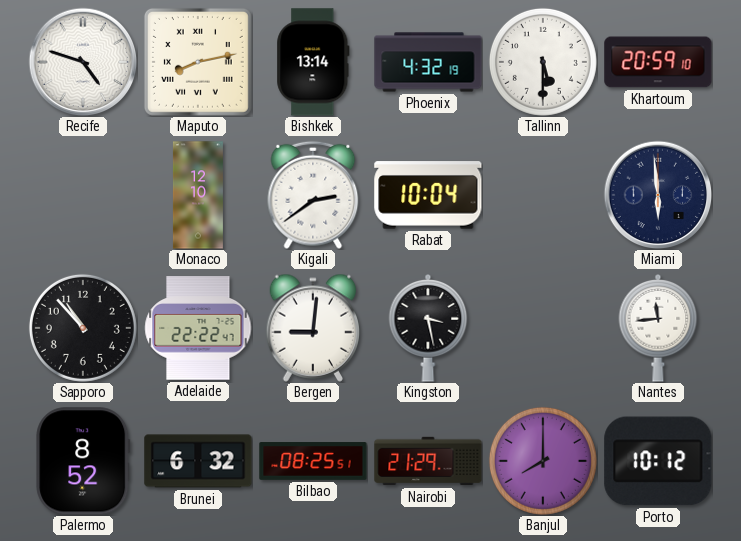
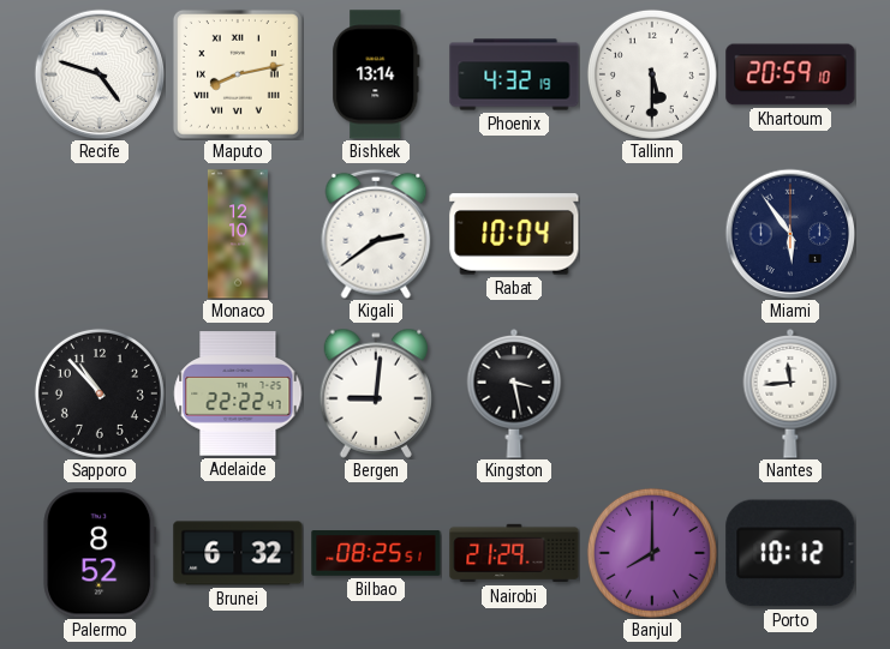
Miami: 5:59 -> 5:54 (790, 234)
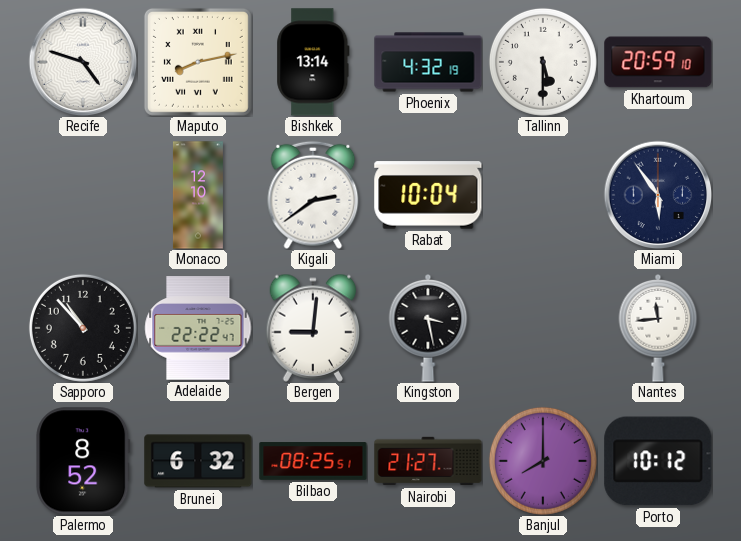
Nairobi: 21:29 -> 21:27 (428, 461)
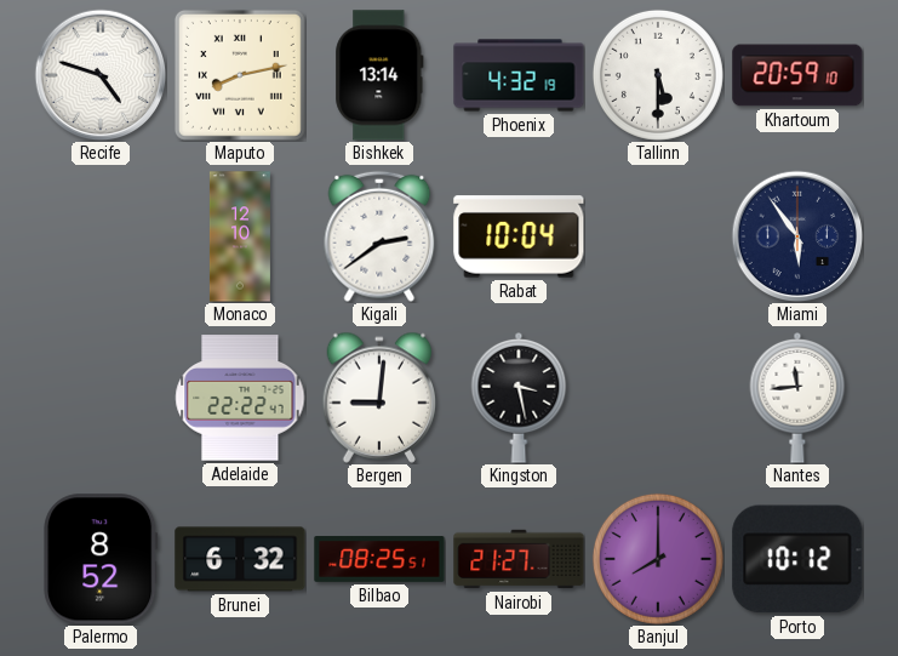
Sapporo: 10:53 -> none (83, 328)
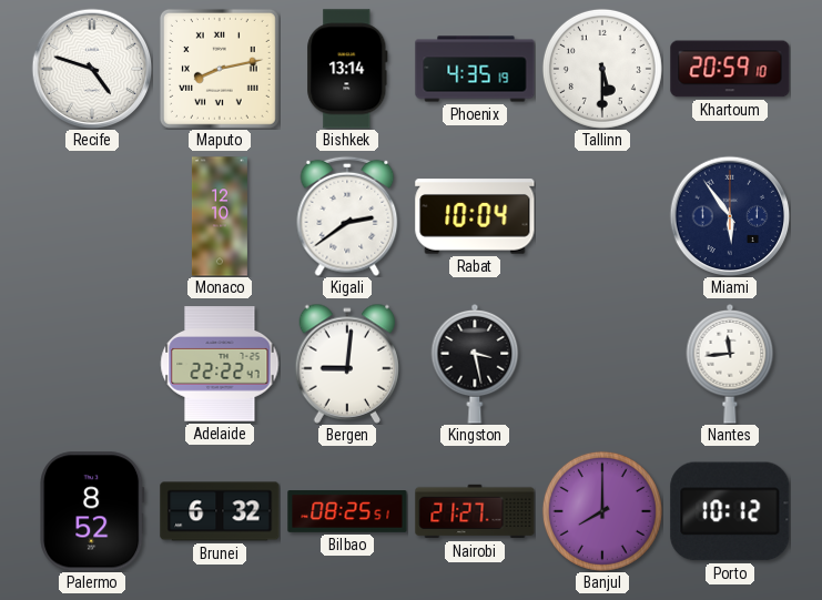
Phoenix: 4:32 -> 4:35 (475, 69)
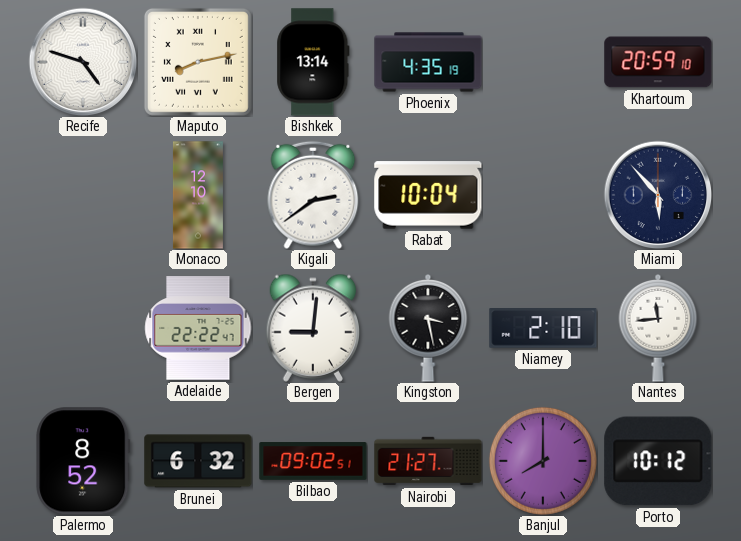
Tallinn: 5:30 -> none (602, 69)
Miami: 5:54 -> 5:53 (658, 195)
Niamey: none -> 2:10 (543, 329)
Bilbao: 08:25 -> 09:02 (313, 461)
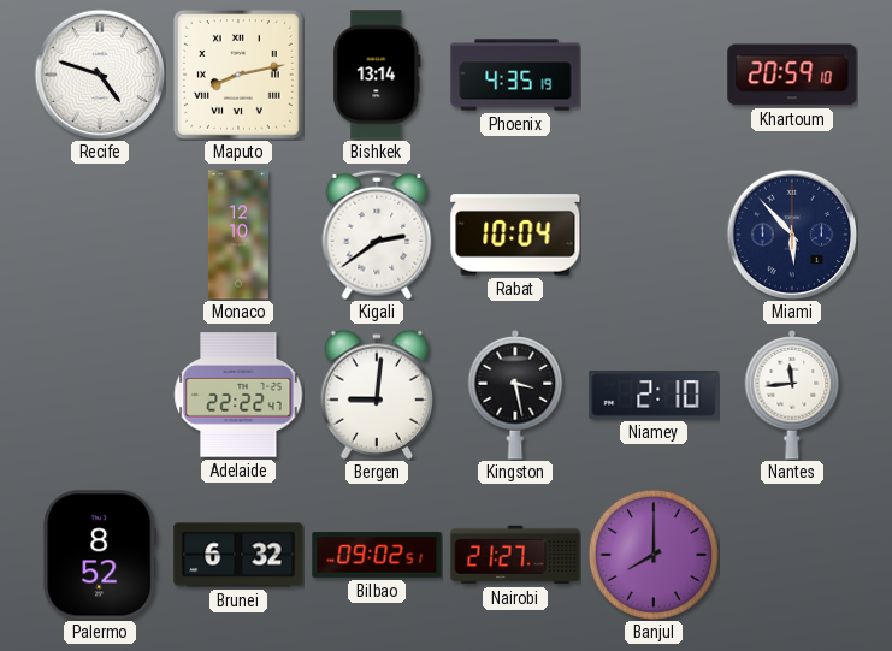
Porto: 10:12 -> none (658, 461)
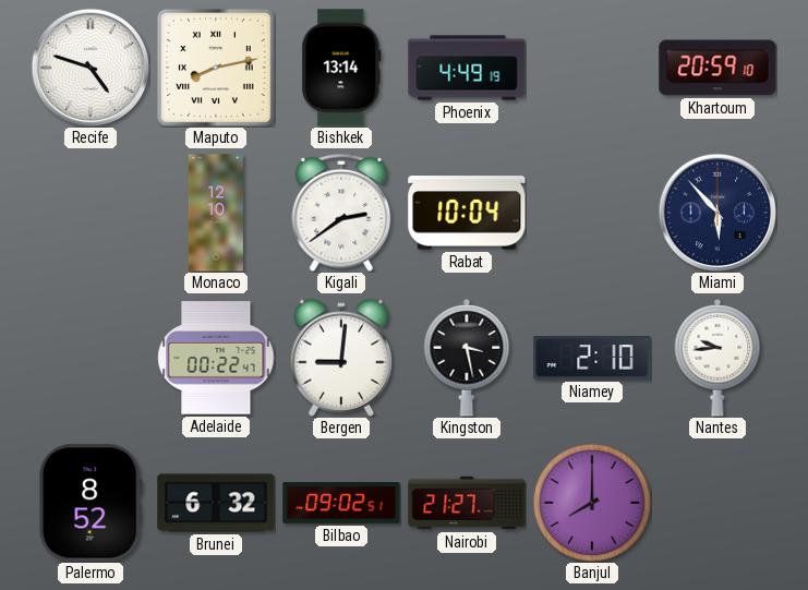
Phoenix: 4:35 -> 4:49 (467, 68)
Adelaide: 22:22 -> 00:22 (216, 358)
Nantes: 11:44 -> 9:44 (717, 359)
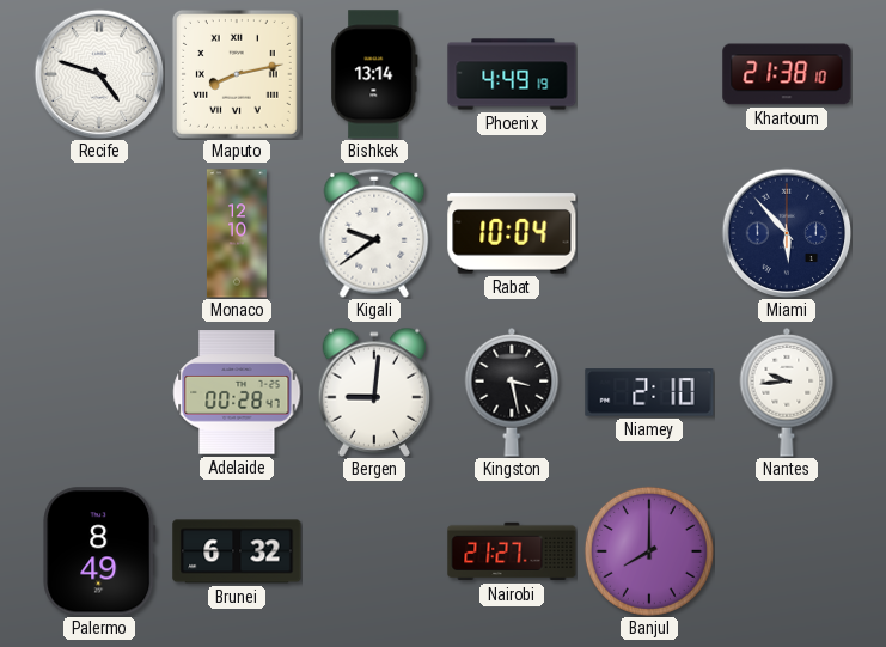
Khartoum: 20:59 -> 21:38 (787, 74)
Kigali: 2:39 -> 9:39 (374, 233)
Adelaide: 00:22 -> 00:28 (237, 392)
Palermo: 8:52 -> 8:49 (99, 551)
Bilbao: 09:02 -> none (341, 503)
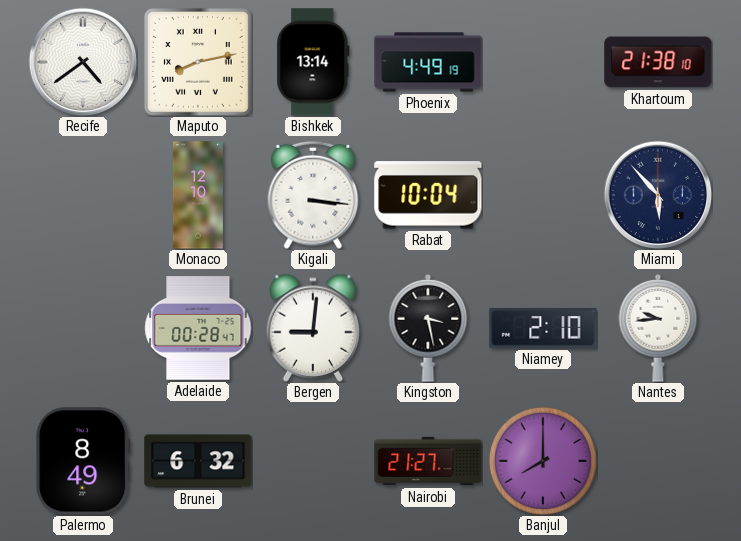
Recife: 4:48 -> 4:39 (83, 62)
Kigali: 9:39 -> 3:16 (313, 195)
